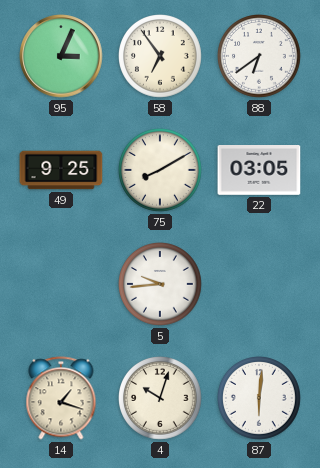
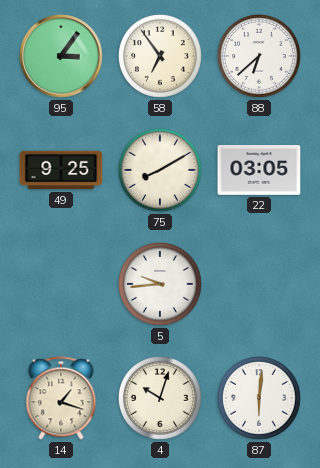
95: 3:04 -> 3:06 (61, 56)
88: 6:39 -> 6:38 (260, 57)
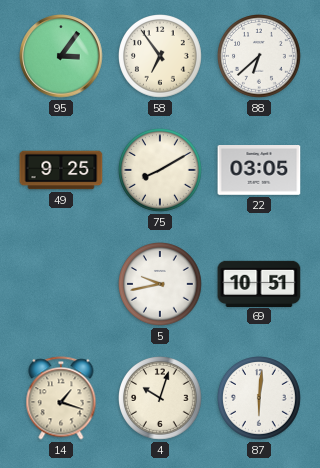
5: 9:44 -> 9:43 (161, 285)
69: none -> 10:51 (259, 283)
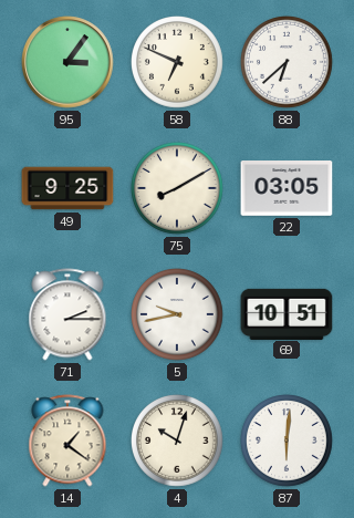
58: 6:54 -> 6:49 (178, 63)
71: none -> 2:15 (67, 314)
14: 1:18 -> 1:21 (67, 441)
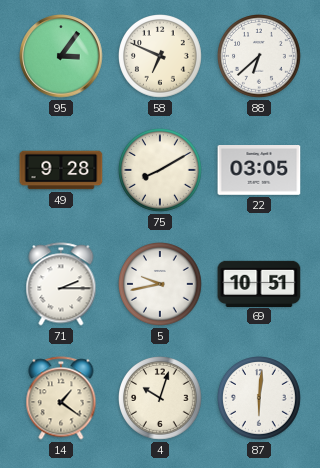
49: 9:25 -> 9:28 (61, 170)
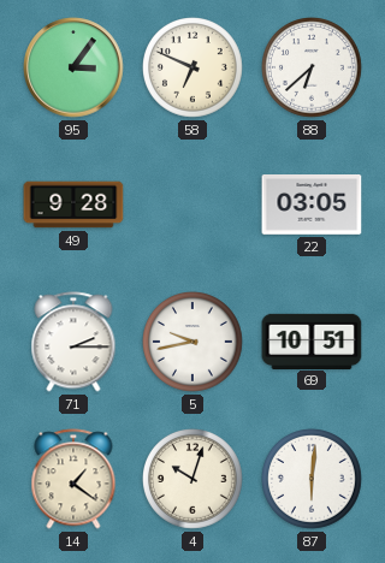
75: 8:10 -> none (161, 171)
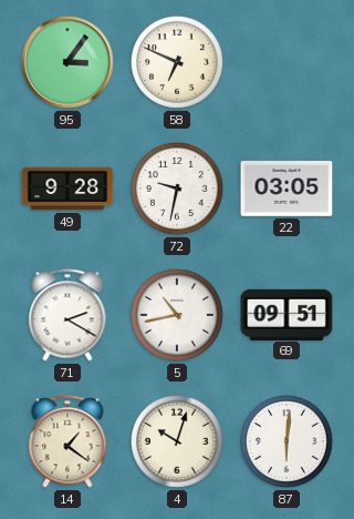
88: 6:38 -> none (313, 69)
72: none -> 9:32 (178, 190)
71: 2:15 -> 2:20 (67, 315)
5: 9:43 -> 10:43 (178, 316)
69: 10:51 -> 09:51 (287, 314)
